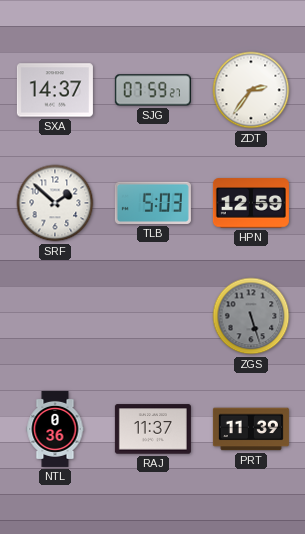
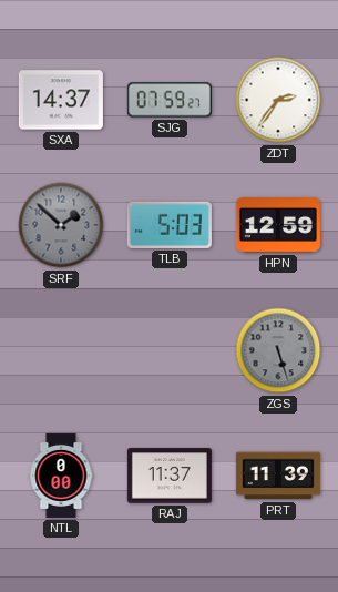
SRF dial: white -> grey (61, 225)
NTL: 0:36 -> 0:00 (61, 476)
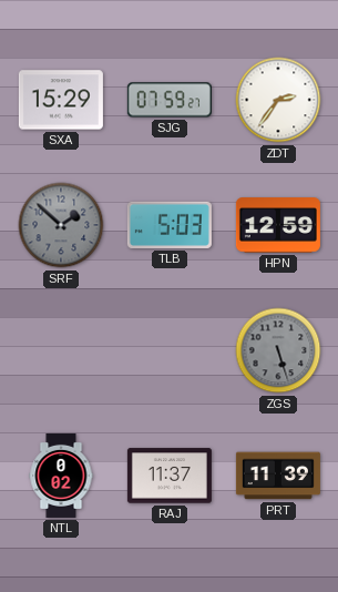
SXA: 14:37 -> 15:29 (61, 100)
NTL: 0:00 -> 0:02 (61, 476)
